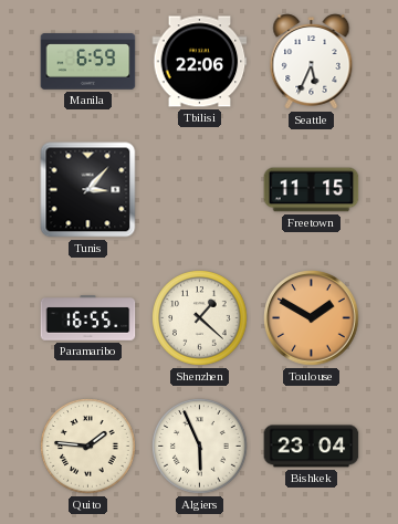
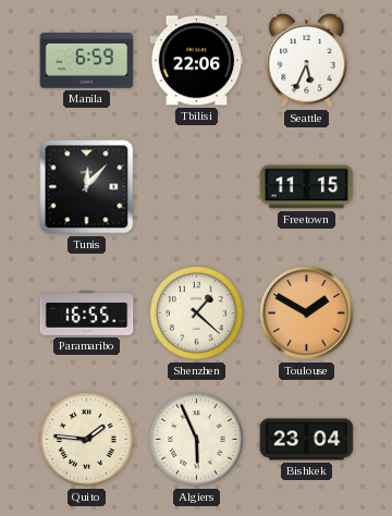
Tunis: 3:07 -> 12:07 (87, 187)
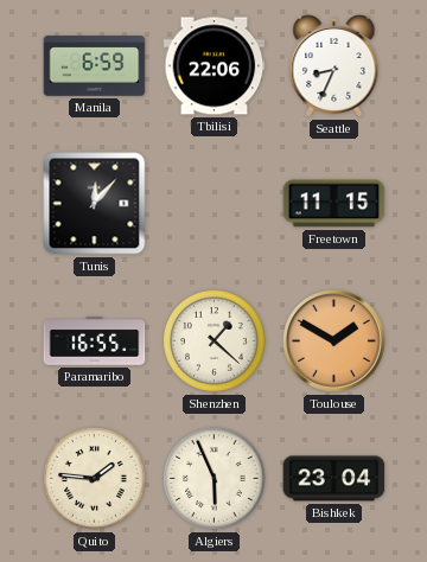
Seattle: 5:34 -> 8:34 (334, 66)
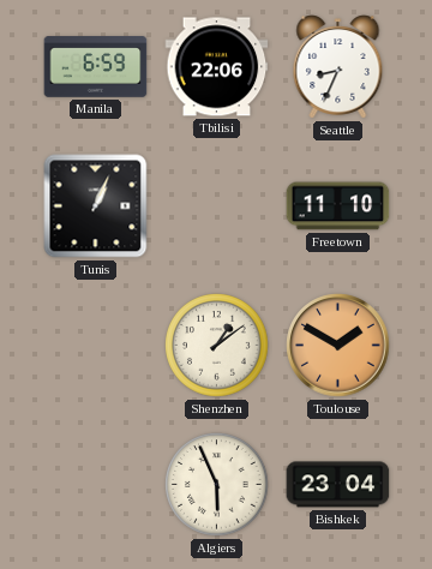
Tunis: 12:07 -> 1:04 (96, 206)
Freetown: 11:15 -> 11:10 (338, 206)
Paramaribo: 16:55 -> none (95, 341)
Shenzhen: 1:22 -> 1:09 (217, 346)
Quito: 1:46 -> none (95, 479)
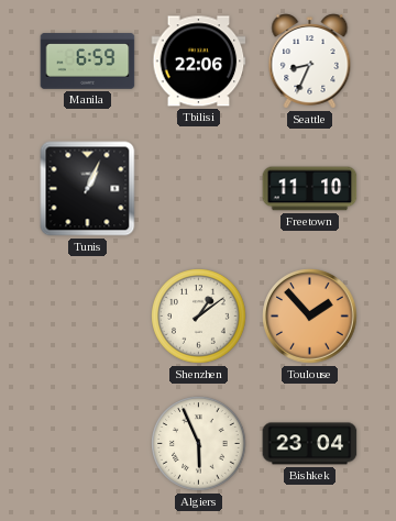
Toulouse: 1:50 -> 1:53 (310, 317)
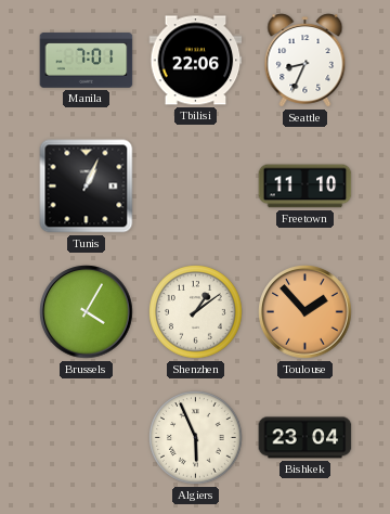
Manila: 6:59 -> 7:01 (87, 61)
Brussels: none -> 4:05 (87, 312)
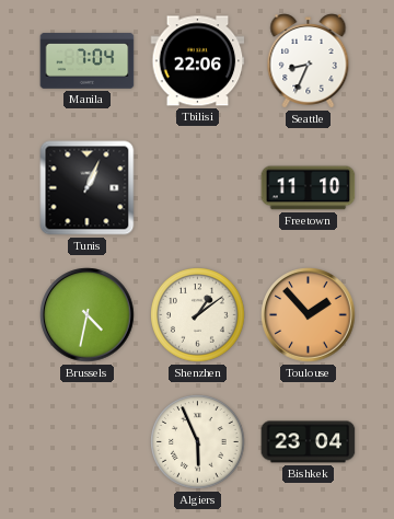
Manila: 7:01 -> 7:04 (88, 61)
Brussels: 4:05 -> 4:32 (88, 315)
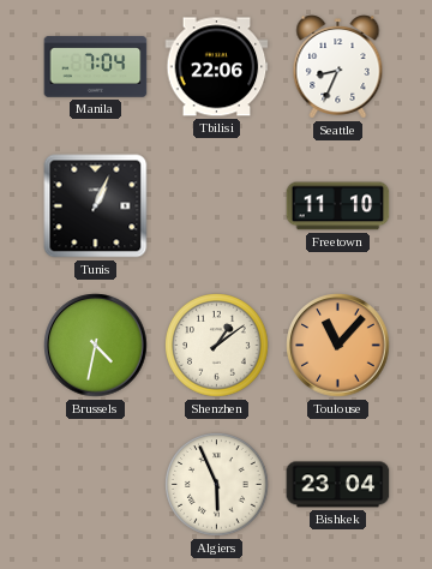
Toulouse: 1:53 -> 11:07 (338, 346)
